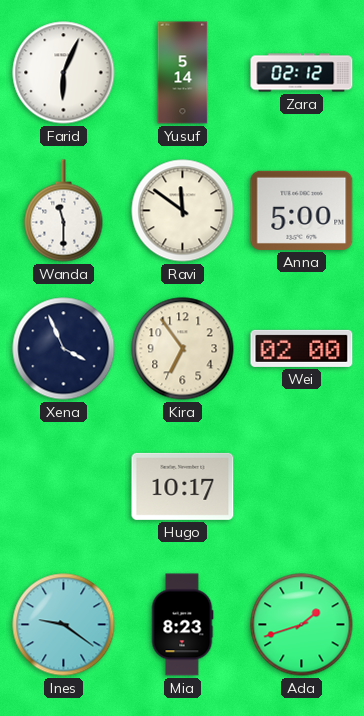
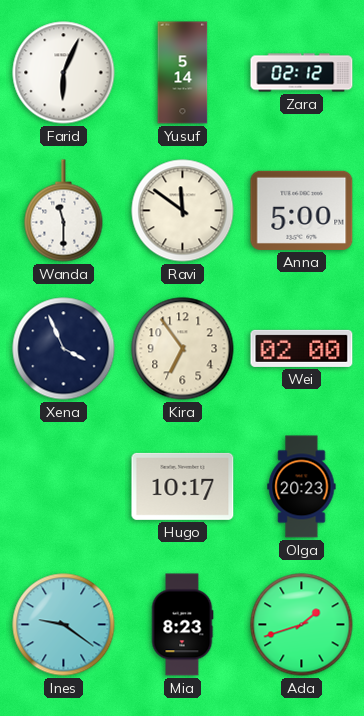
Olga: none -> 20:23 (302, 487)
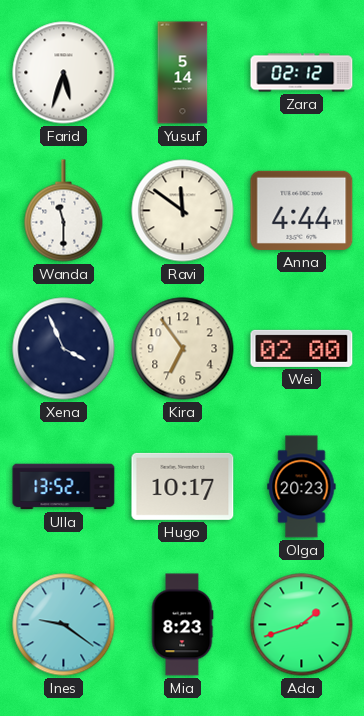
Farid: 6:04 -> 5:33 (64, 73)
Anna: 5:00 -> 4:44 (302, 210)
Ulla: none -> 13:52 (64, 487)
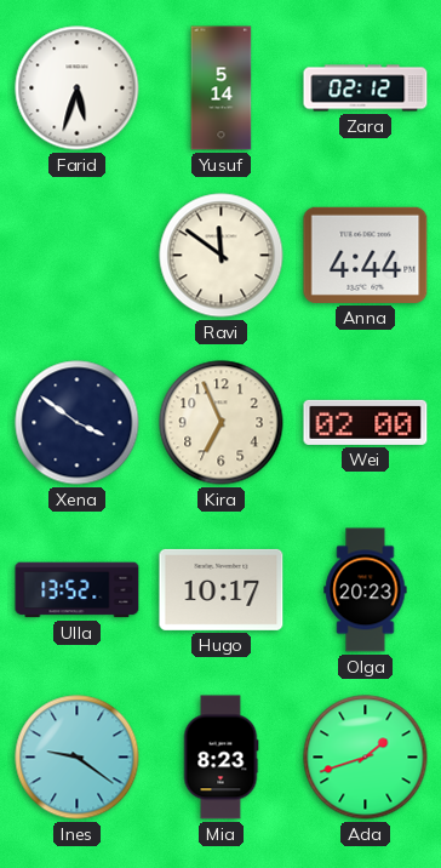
Wanda: 11:30 -> none (64, 211)
Xena: 3:56 -> 3:51 (78, 423)
Kira: 6:54 -> 6:56 (222, 423)
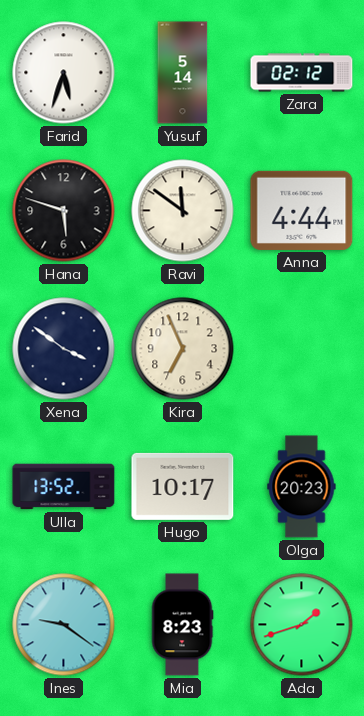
Hana: none -> 5:48 (64, 211)
Wei: 02:00 -> none (366, 422)
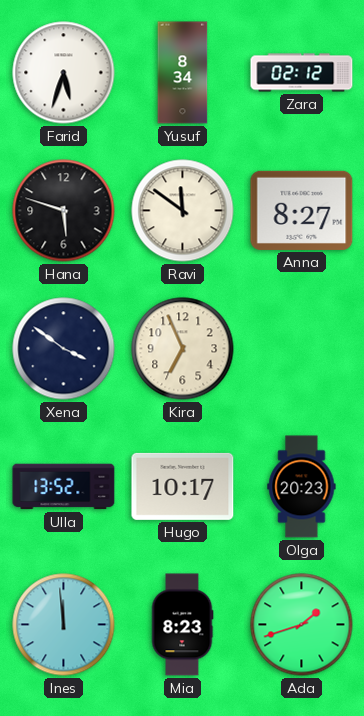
Yusuf: 5:14 -> 8:34 (183, 73)
Anna: 4:44 -> 8:27 (302, 210)
Ines: 9:21 -> 11:59 (64, 625)
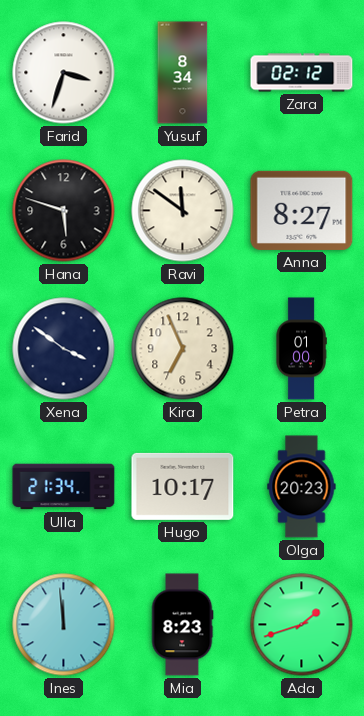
Farid: 5:33 -> 3:33 (64, 73)
Petra: none -> 01:00 (301, 349)
Ulla: 13:52 -> 21:34 (64, 487)
